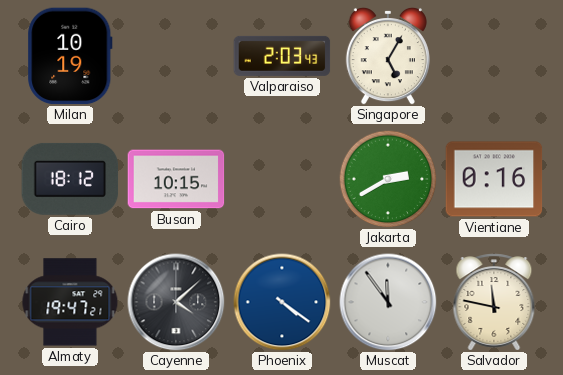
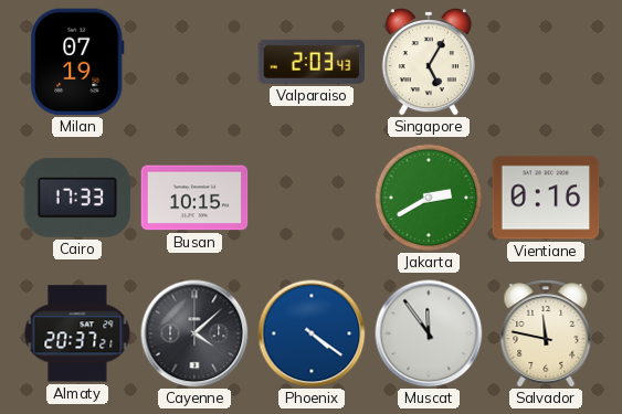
Milan: 10:19 -> 07:19 (77, 62)
Cairo: 18:12 -> 17:33 (77, 198)
Almaty: 19:47 -> 20:37 (77, 333)
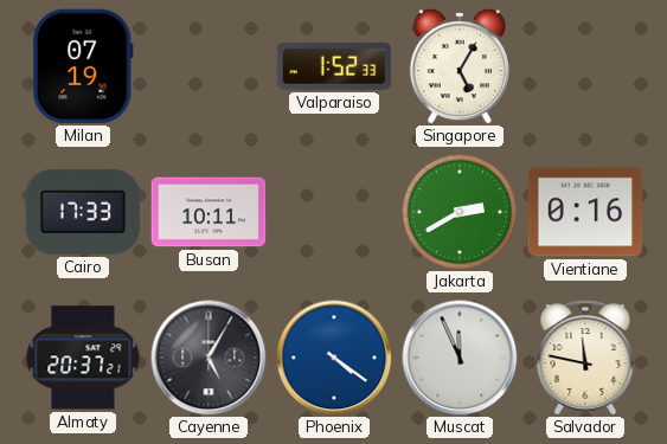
Valparaiso: 2:03 -> 1:52 (334, 66)
Busan: 10:15 -> 10:11 (209, 212)
Cayenne: 4:08 -> 5:05 (209, 358)
Muscat: 11:54 -> 11:56 (460, 358)
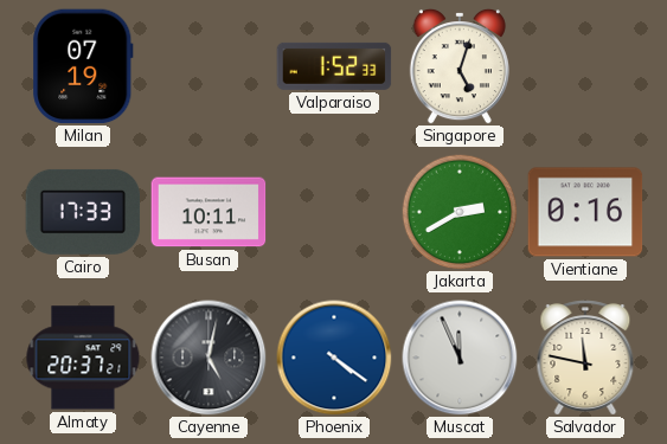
Singapore: 5:05 -> 5:03 (460, 66)
Cayenne: 5:05 -> 5:02 (209, 358)
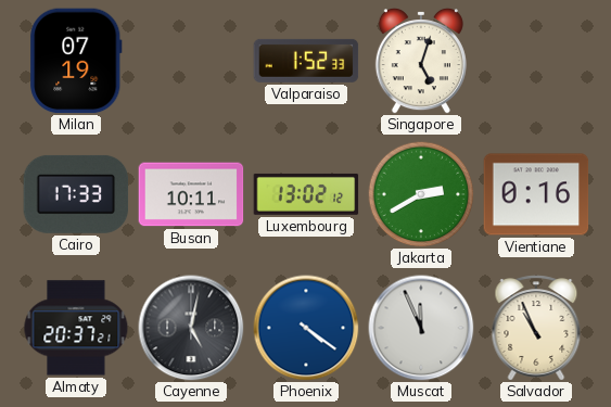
Luxembourg: none -> 13:02 (306, 194)
Salvador: 11:47 -> 10:56 (536, 328)
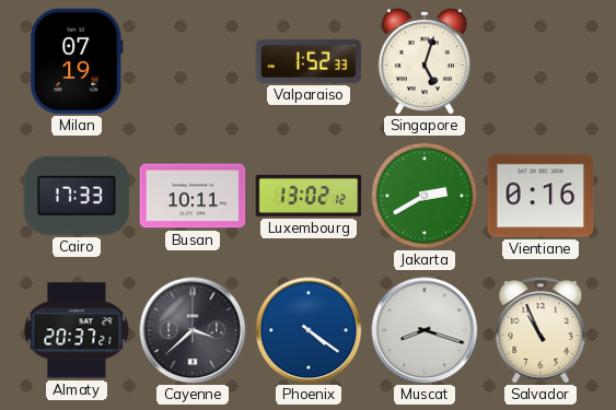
Cayenne: 5:02 -> 3:38 (193, 330)
Muscat: 11:56 -> 8:18 (425, 330)
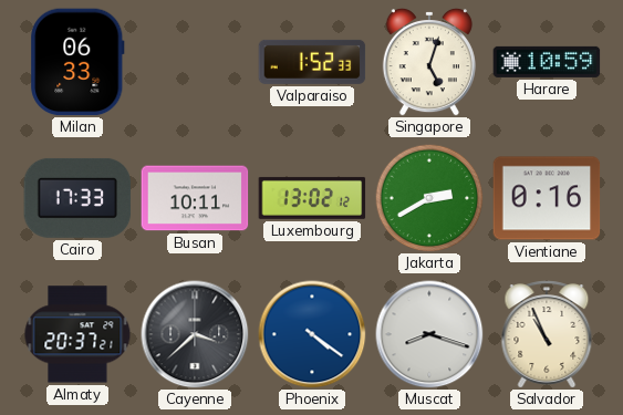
Milan: 07:19 -> 06:33 (77, 62)
Harare: none -> 10:59 (547, 62)
